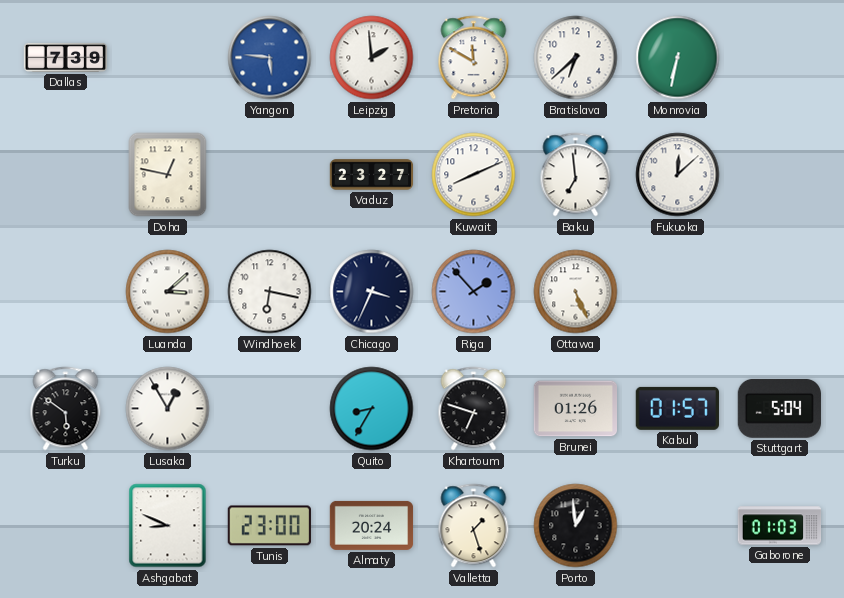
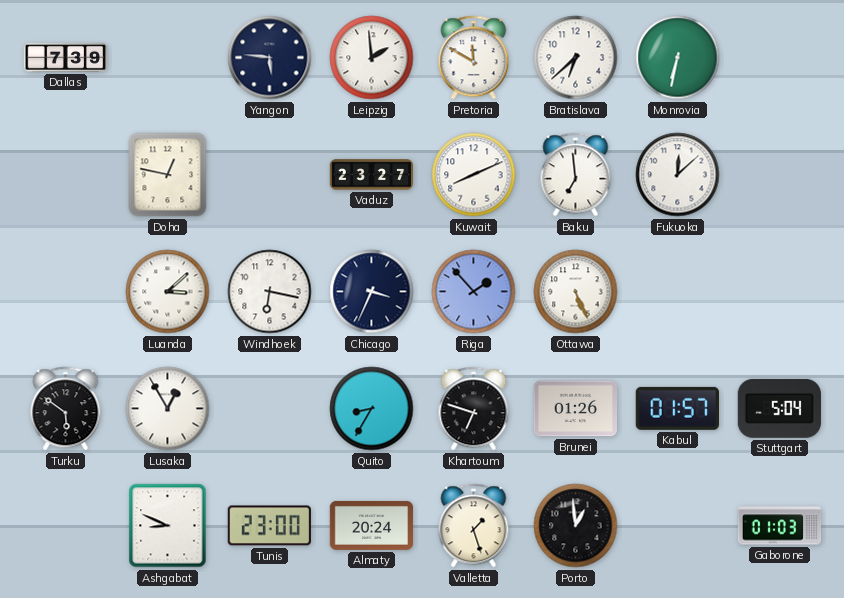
Yangon dial: blue -> navy (270, 58)
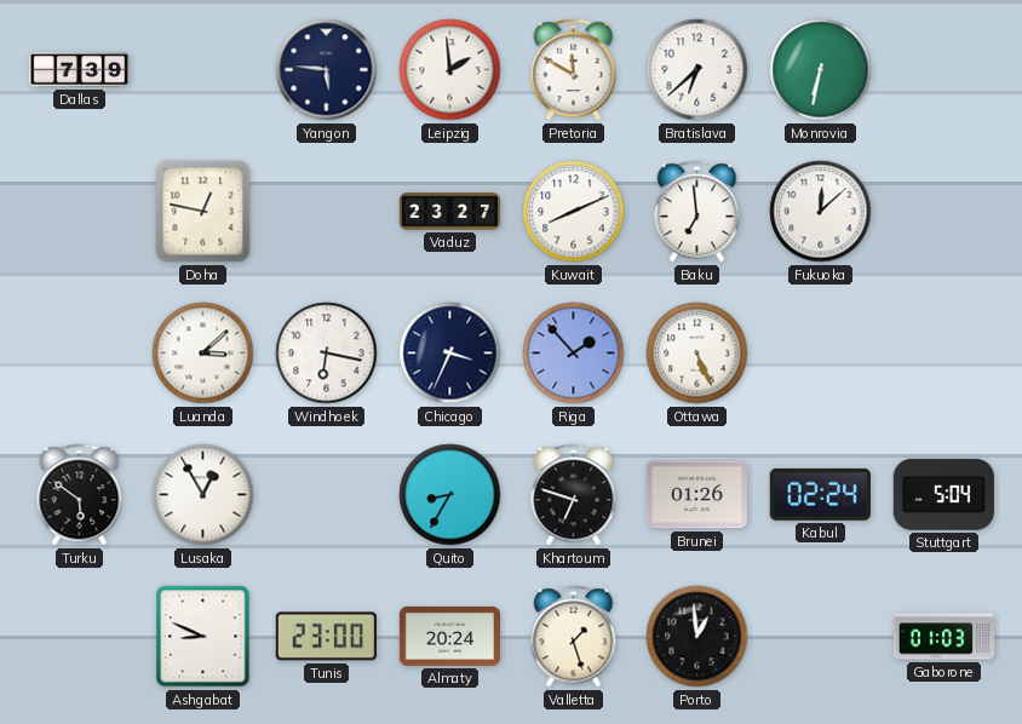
Kabul: 01:57 -> 02:24 (820, 494)
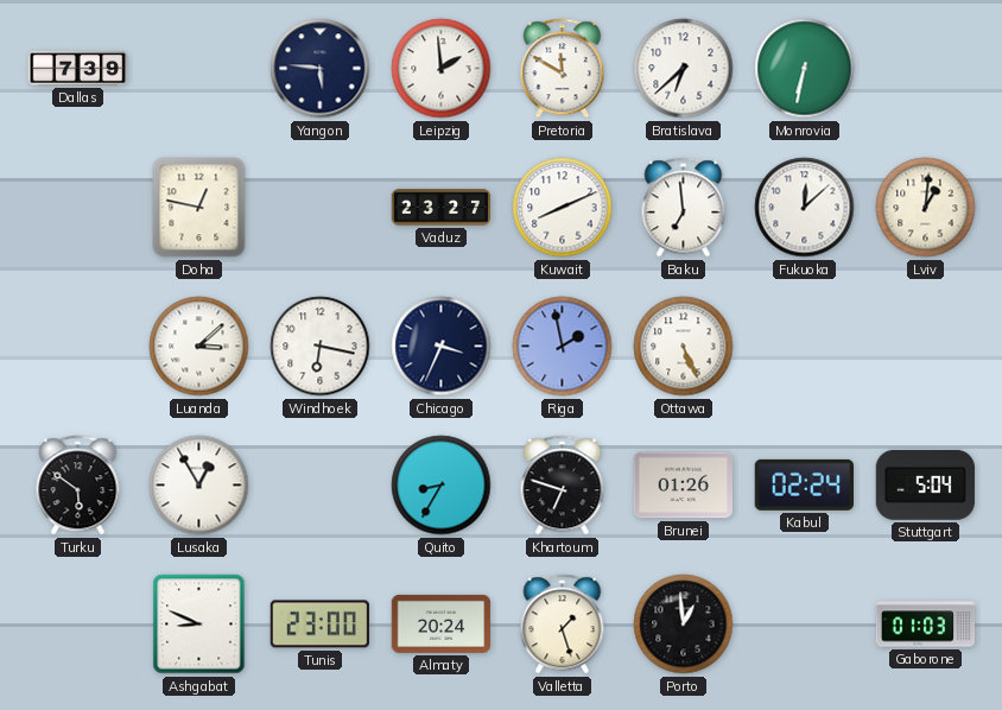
Lviv: none -> 1:01 (926, 208)
Riga: 1:53 -> 1:58 (563, 347)
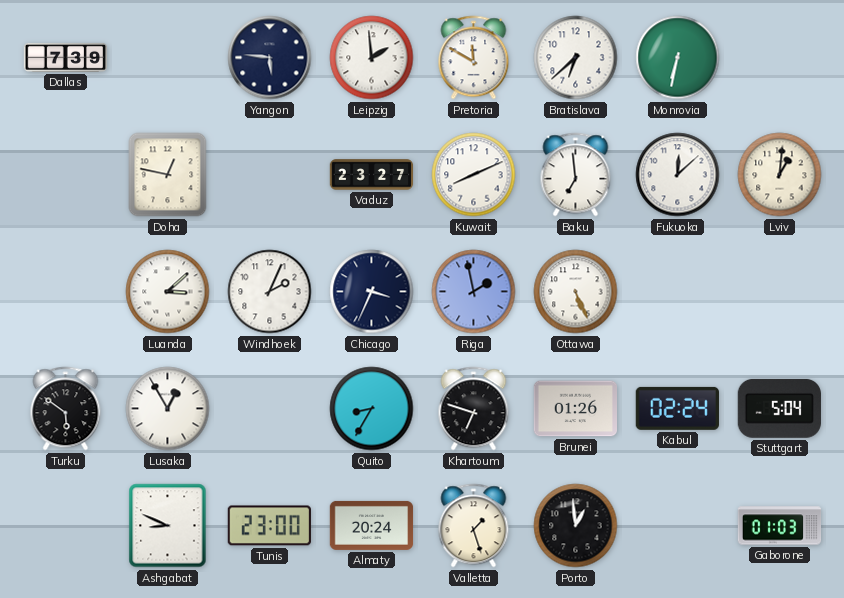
Windhoek: 6:17 -> 2:04 (270, 292)
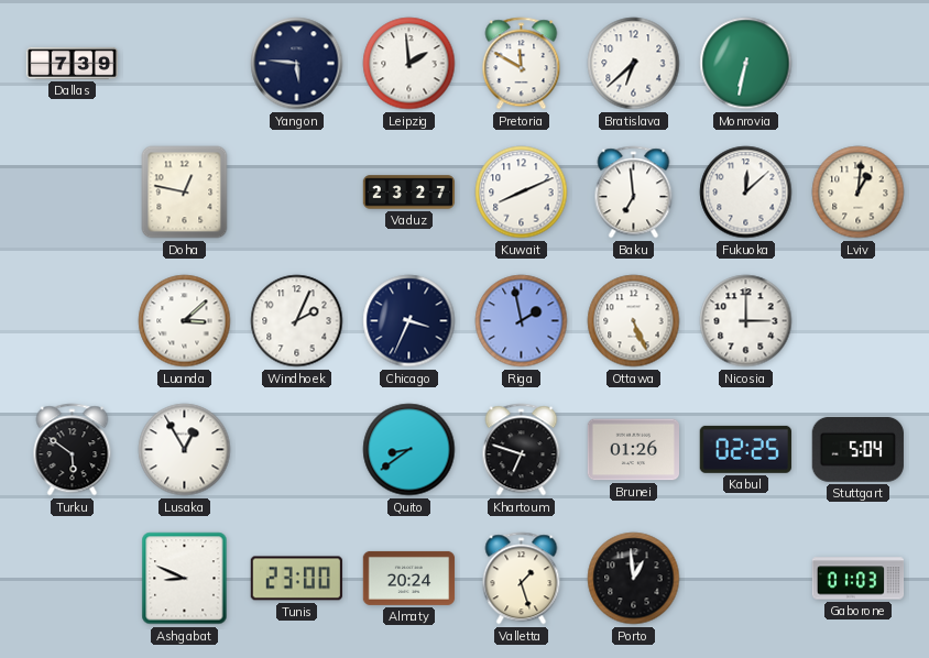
Nicosia: none -> 3:00 (746, 321)
Quito: 8:35 -> 8:39 (409, 450)
Kabul: 02:24 -> 02:25 (745, 449)
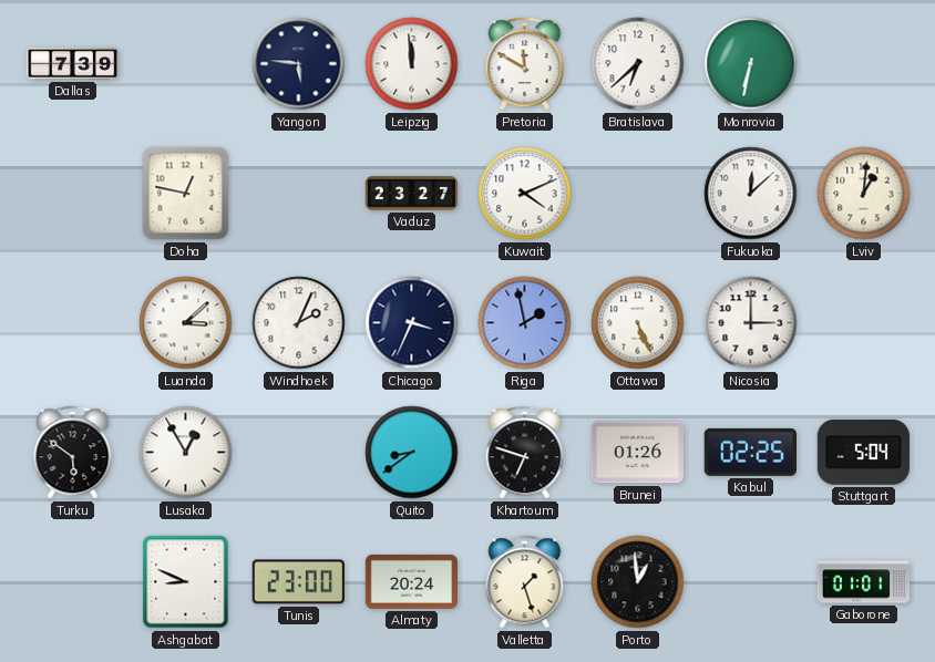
Leipzig: 1:59 -> 11:59 (412, 64)
Kuwait: 8:11 -> 4:11 (525, 194)
Baku: 6:59 -> none (634, 193)
Gaborone: 01:03 -> 01:01 (864, 582)
